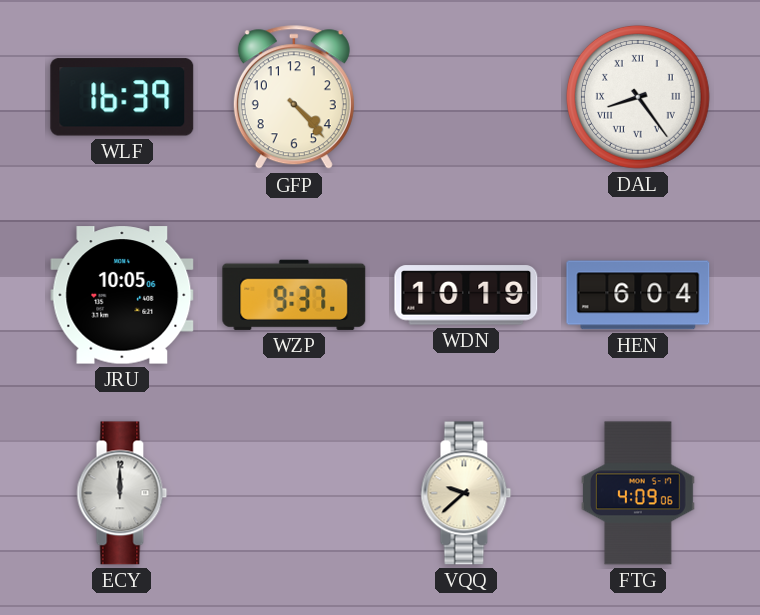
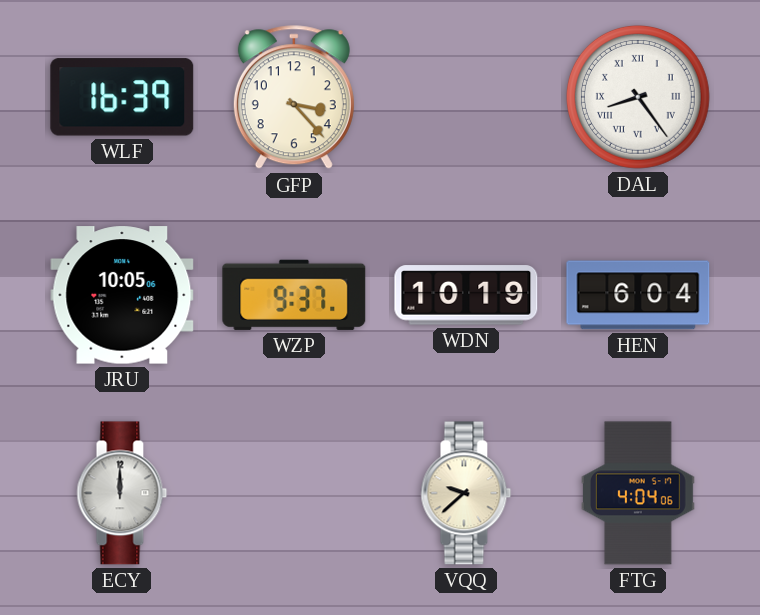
GFP: 4:23 -> 3:23 (294, 98)
FTG: 4:09 -> 4:04 (638, 493)
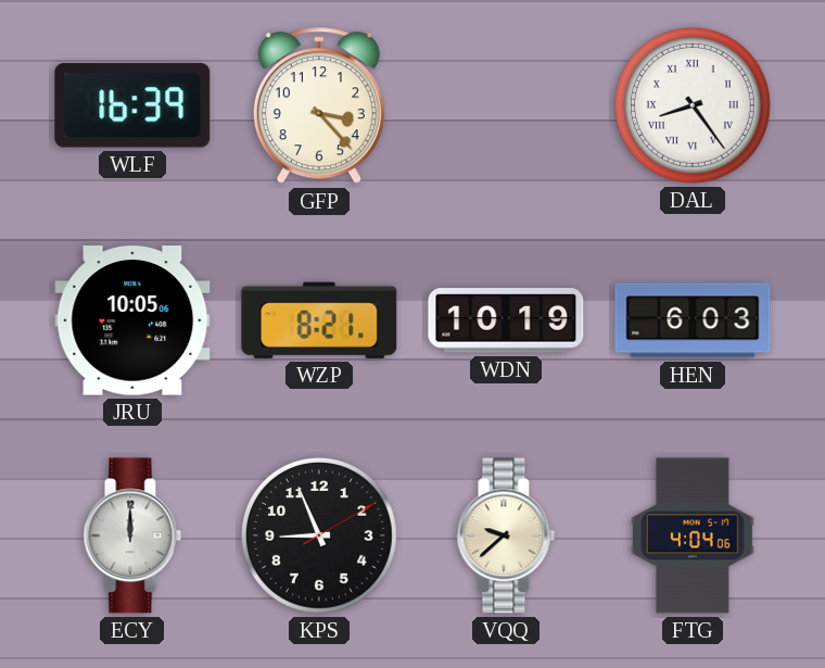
WZP: 9:37 -> 8:21 (319, 320)
HEN: 6:04 -> 6:03 (693, 320)
KPS: none -> 8:56 (319, 535)
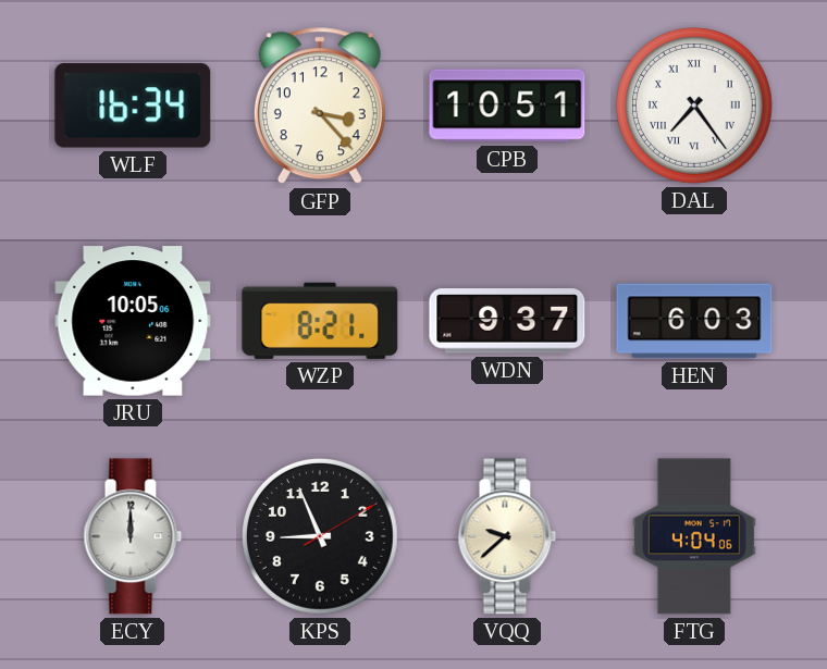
WLF: 16:39 -> 16:34 (133, 106)
CPB: none -> 10:51 (507, 106)
DAL: 8:24 -> 7:24 (694, 106)
WDN: 10:19 -> 9:37 (507, 321)
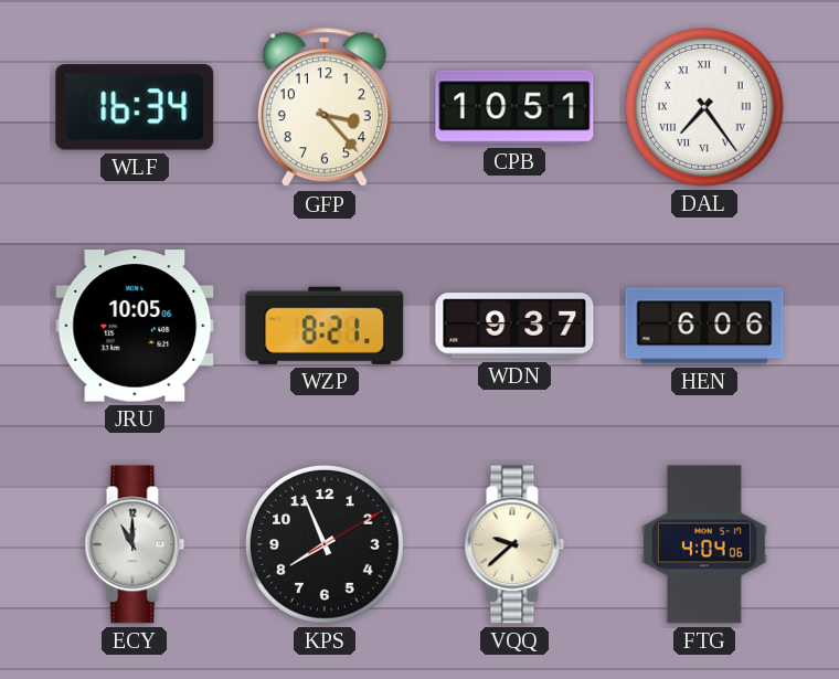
HEN: 6:03 -> 6:06 (704, 326)
ECY: 12:00 -> 11:00 (135, 544)
KPS: 8:56 -> 7:56 (325, 544)
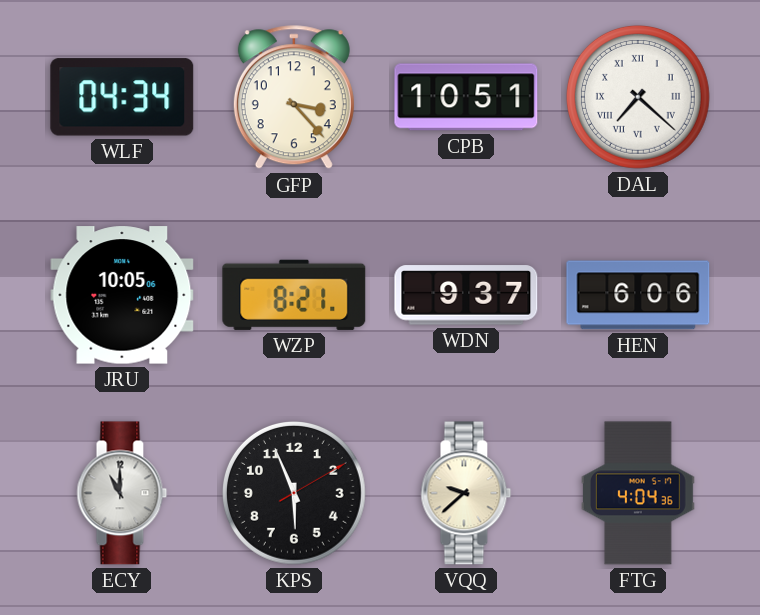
WLF: 16:34 -> 04:34 (122, 97)
DAL: 7:24 -> 7:22 (638, 97)
KPS: 7:56 -> 5:56 (294, 493)
FTG: 4:04:06 -> 4:04:36 (638, 493)
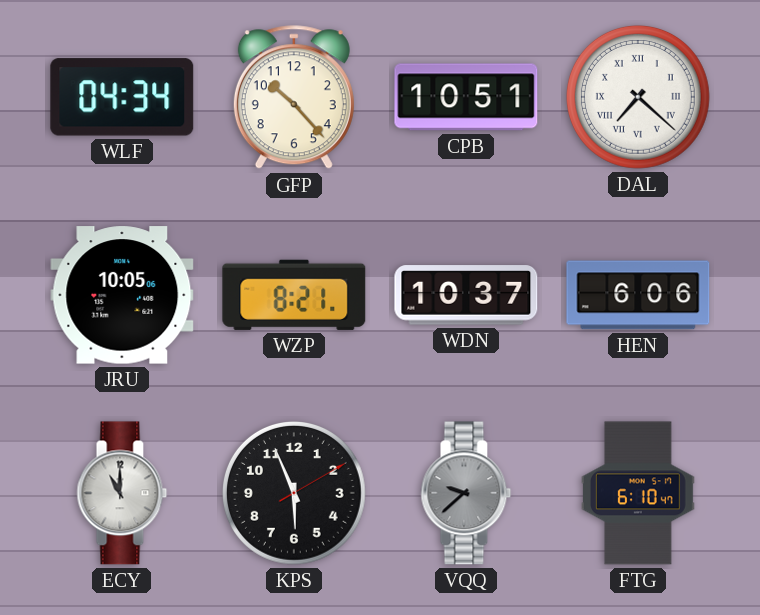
GFP: 3:23 -> 10:23 (294, 98)
WDN: 9:37 -> 10:37 (466, 295)
VQQ dial: cream -> grey (466, 493)
FTG: 4:04 -> 6:10 (638, 493)
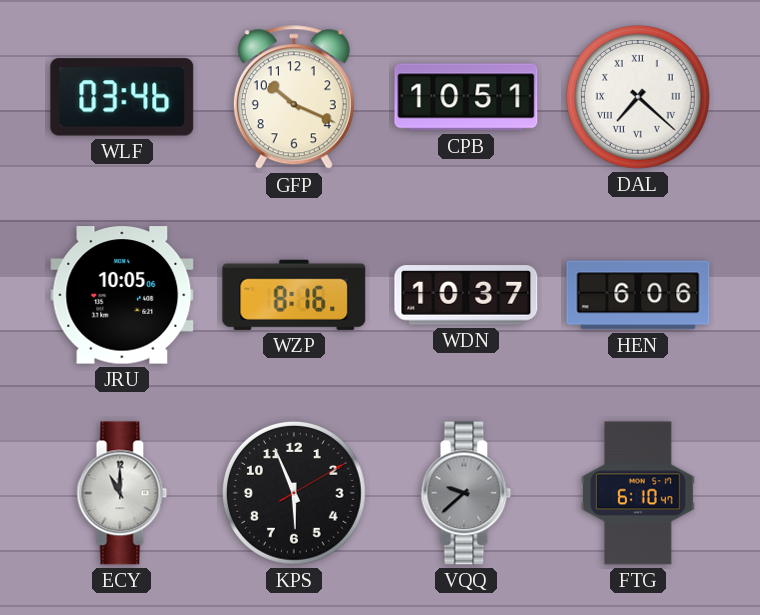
WLF: 04:34 -> 03:46 (122, 97)
GFP: 10:23 -> 10:19 (294, 98)
WZP: 8:21 -> 8:16 (294, 295)
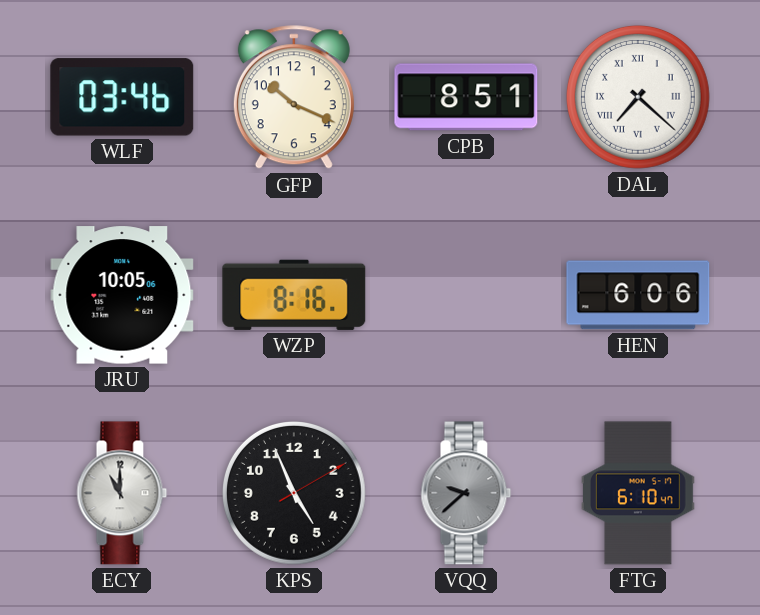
CPB: 10:51 -> 8:51 (466, 97)
WDN: 10:37 -> none (466, 295)
KPS: 5:56 -> 4:56 (294, 493)
